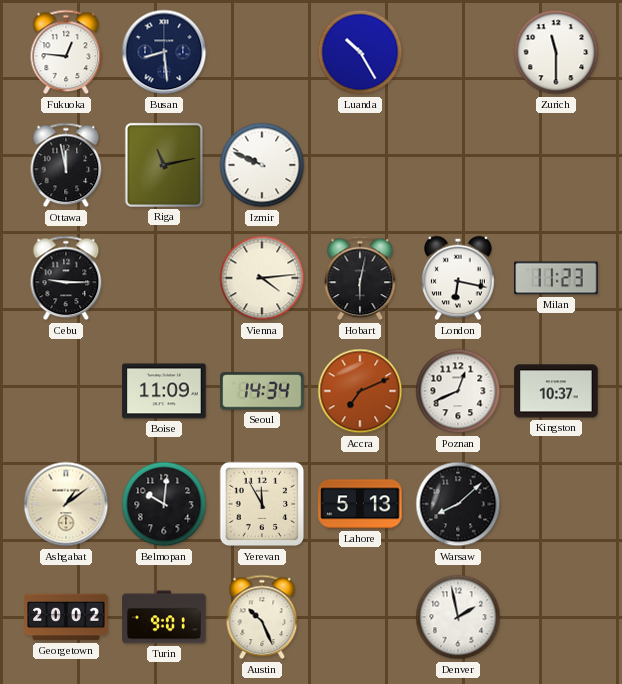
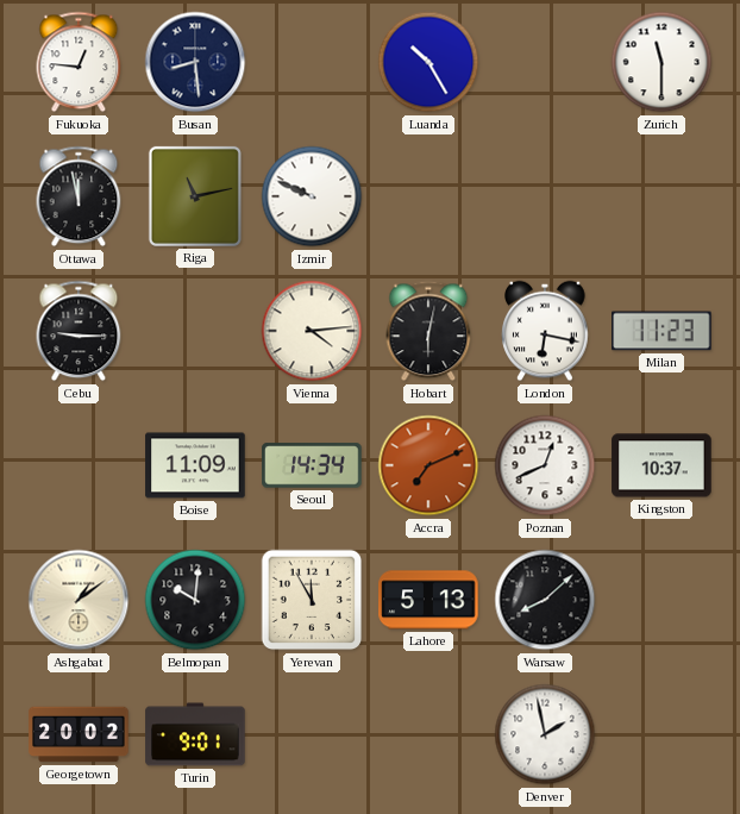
Austin: 10:26 -> none (262, 617)
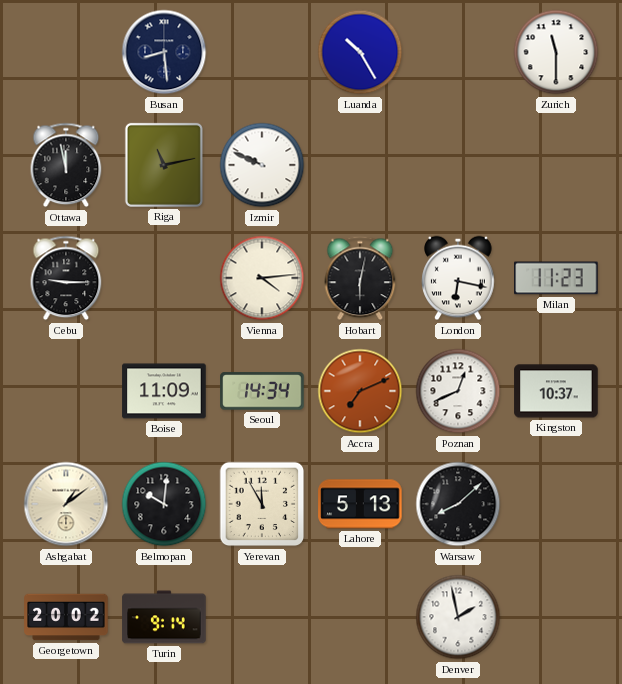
Fukuoka: 12:46 -> none (79, 62)
Turin: 9:01 -> 9:14 (164, 617)
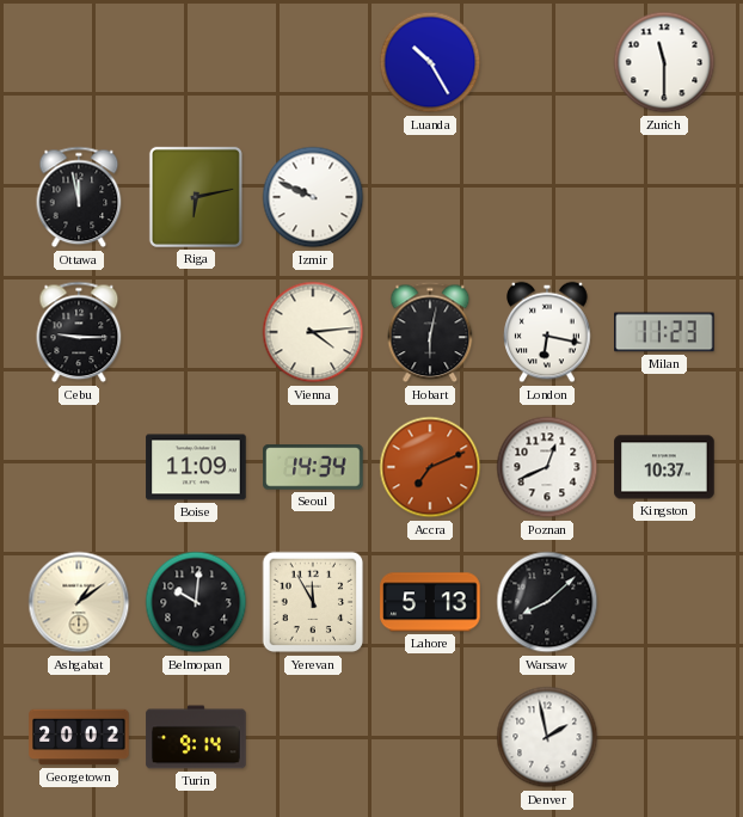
Busan: 8:29 -> none (164, 52)
Riga: 11:13 -> 6:13 (196, 197)
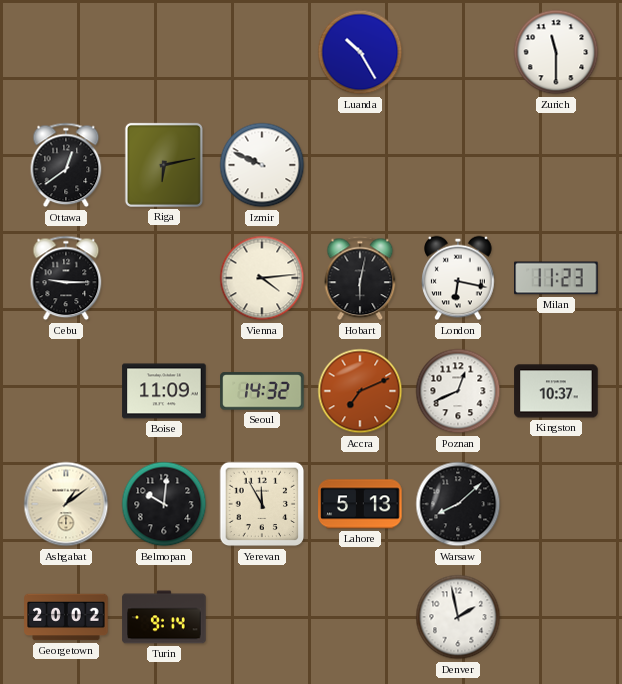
Ottawa: 11:58 -> 12:39 (66, 165)
Seoul: 14:34 -> 14:32 (262, 391)
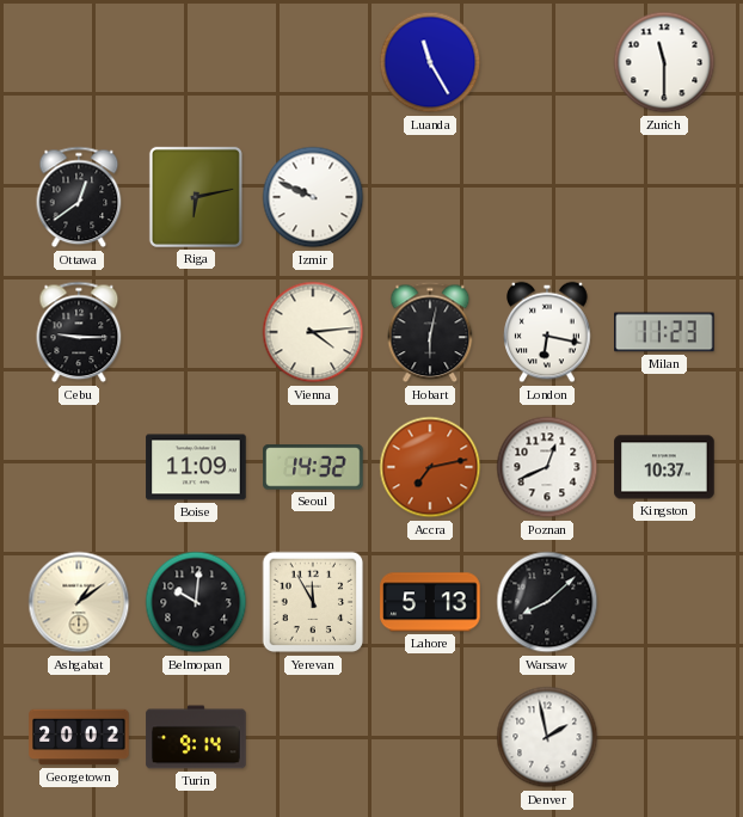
Luanda: 10:25 -> 11:25 (430, 62)
Accra: 7:11 -> 7:13 (430, 467)
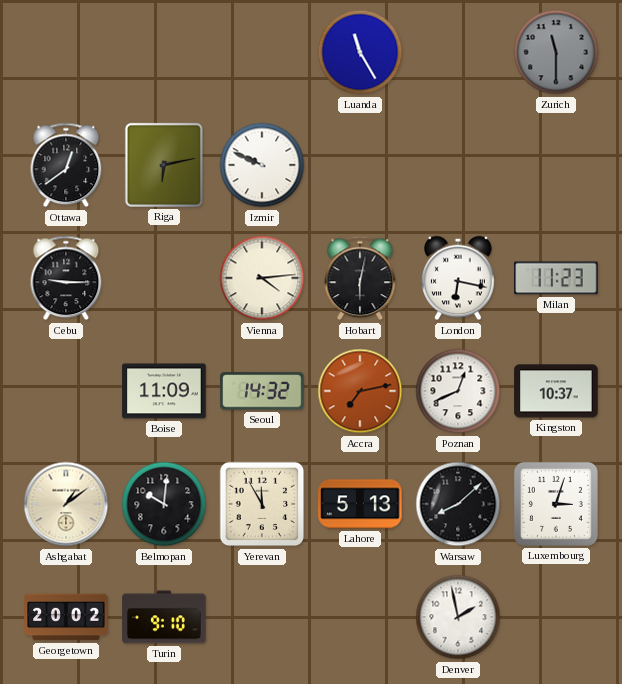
Zurich dial: white -> grey (556, 52)
Luxembourg: none -> 3:03 (556, 504)
Turin: 9:14 -> 9:10 (164, 617)
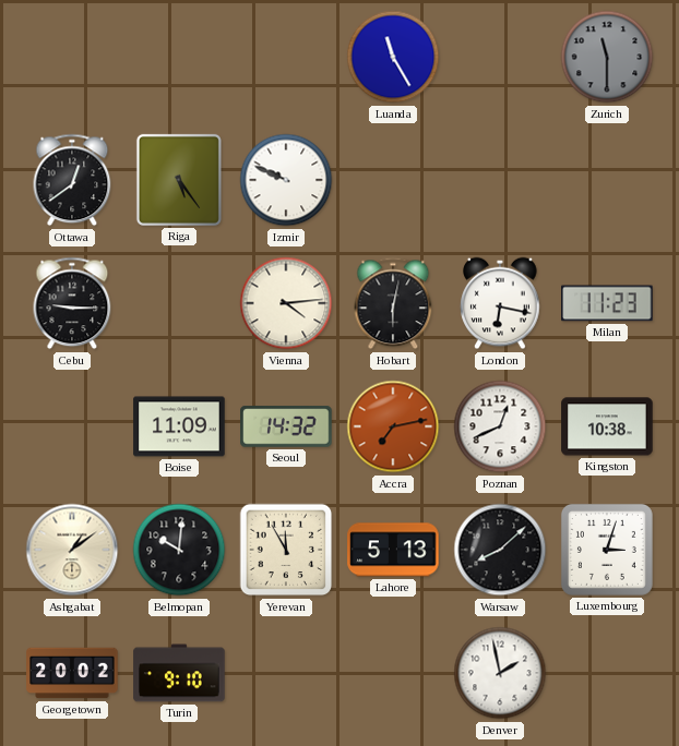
Riga: 6:13 -> 5:24 (179, 180)
Kingston: 10:37 -> 10:38 (607, 426)
